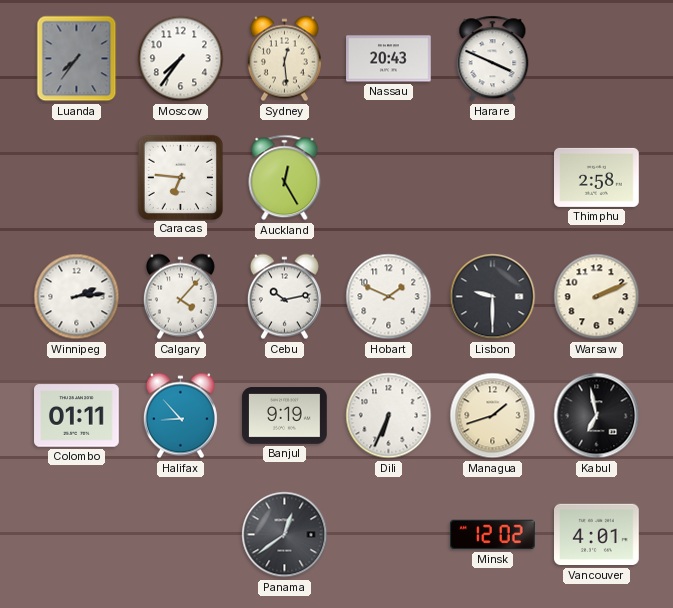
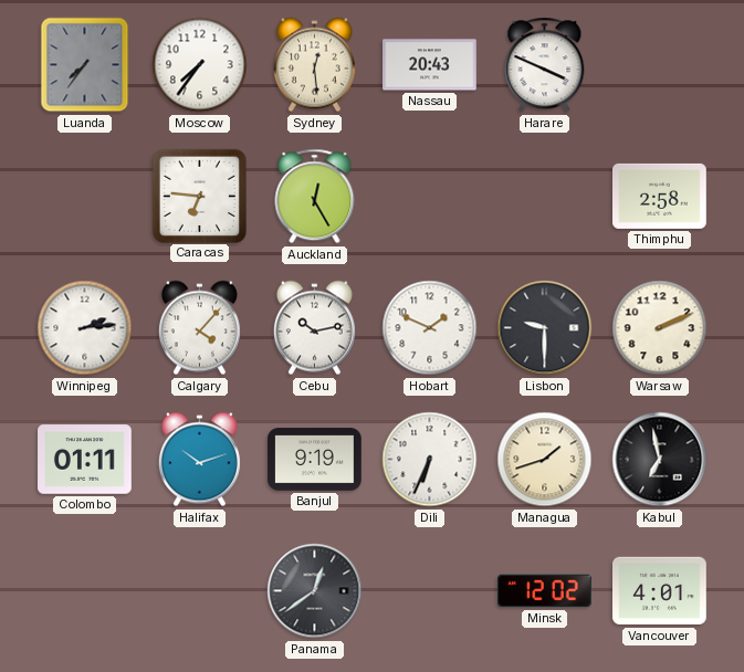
Halifax: 8:53 -> 10:12 (199, 460)
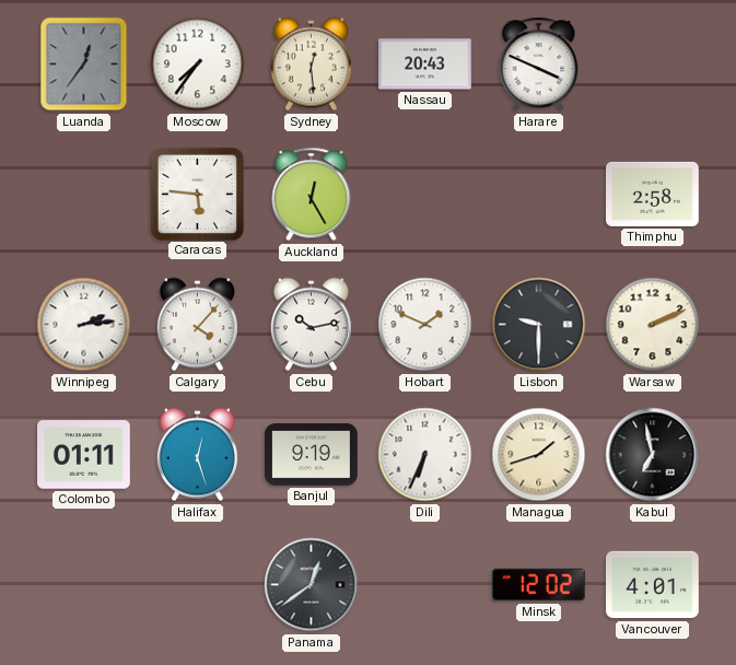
Luanda: 7:36 -> 12:36 (84, 65)
Caracas: 6:46 -> 5:46 (197, 194)
Halifax: 10:12 -> 12:27 (197, 455)
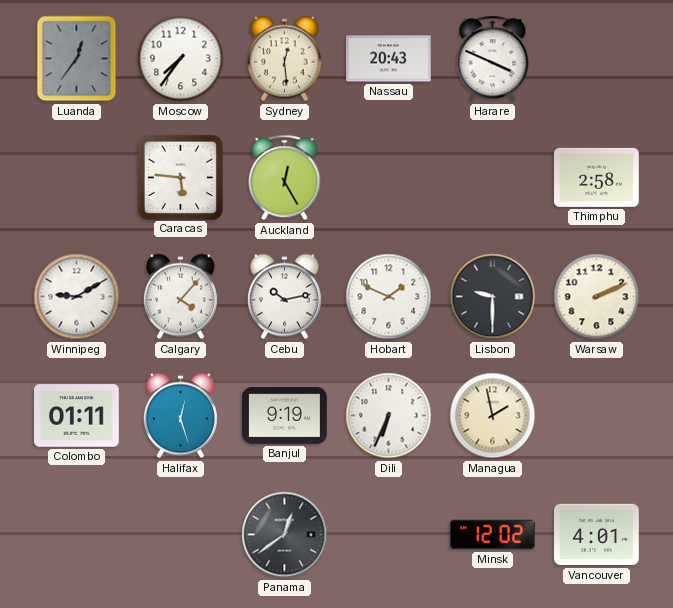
Winnipeg: 2:14 -> 9:10 (77, 297)
Managua: 1:42 -> 1:58 (493, 416)
Kabul: 6:58 -> none (653, 455)
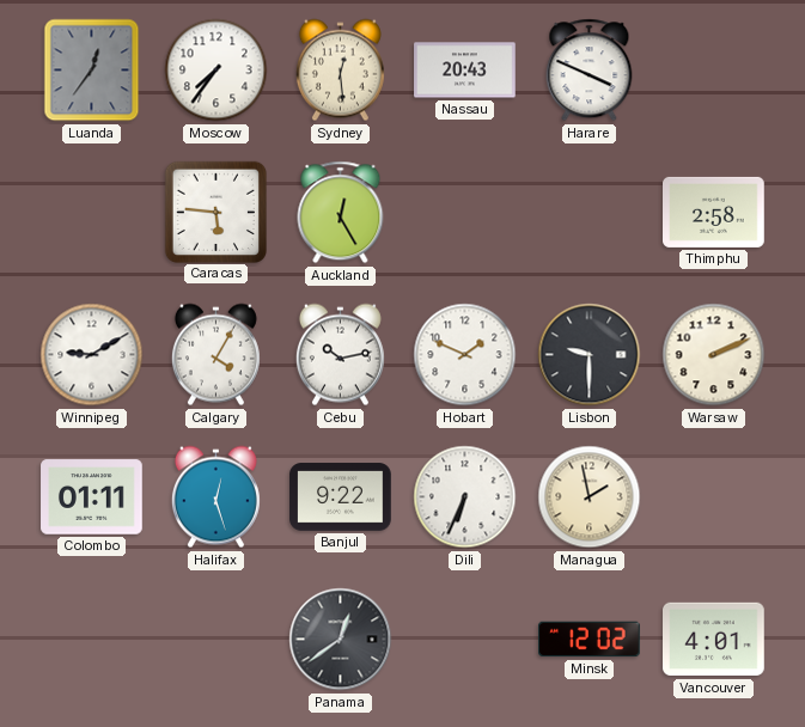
Calgary: 4:07 -> 4:05 (215, 355)
Banjul: 9:19 -> 9:22 (341, 497)
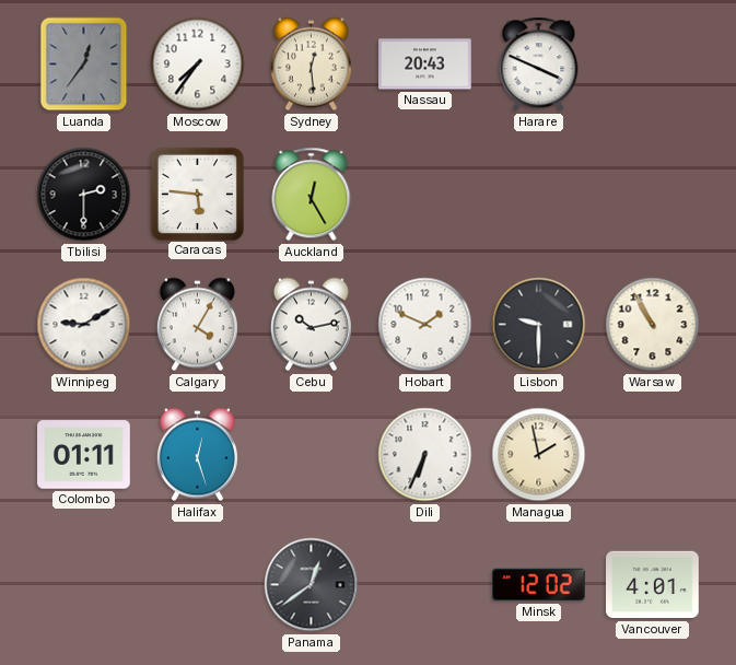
Tbilisi: none -> 2:30 (84, 195)
Thimphu: 2:58 -> none (714, 212)
Warsaw: 2:11 -> 10:55 (653, 325)
Banjul: 9:22 -> none (341, 497)
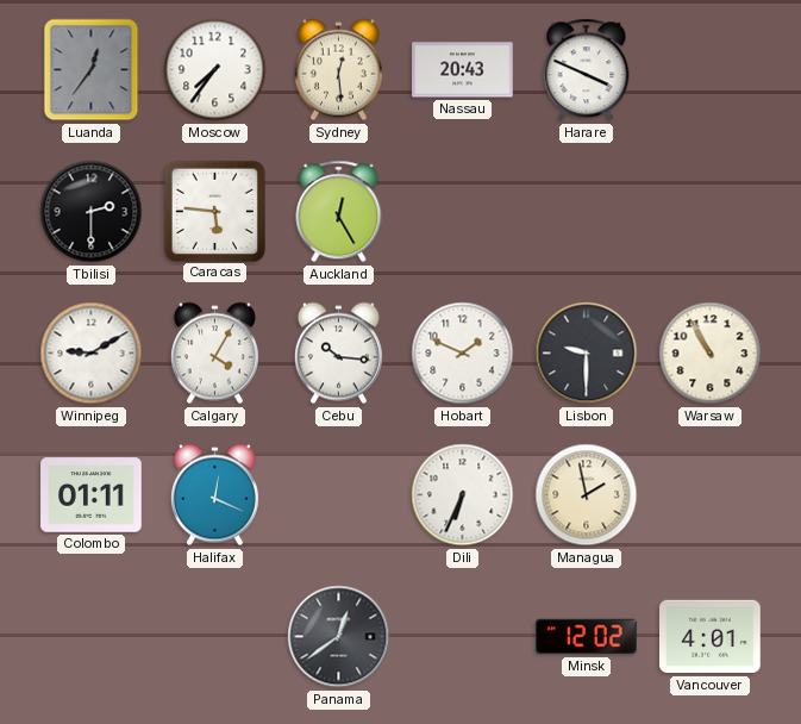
Cebu: 10:13 -> 10:16 (338, 354)
Halifax: 12:27 -> 12:19 (214, 495)
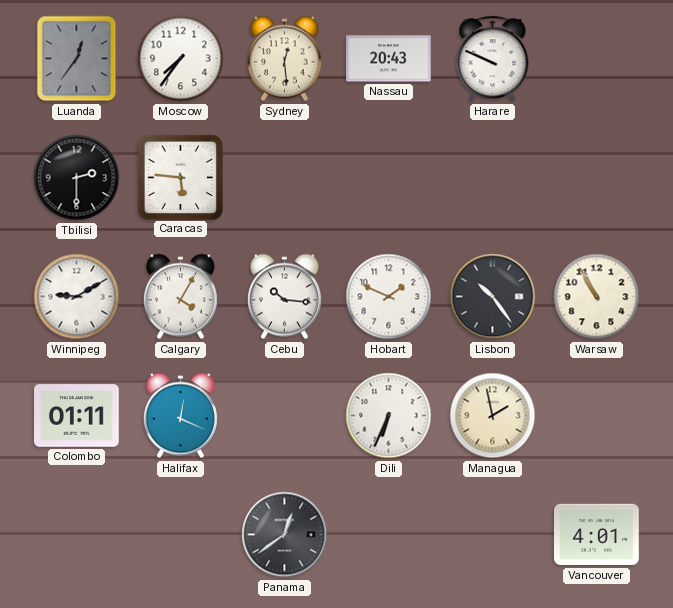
Harare: 3:49 -> 9:49 (493, 59)
Auckland: 12:25 -> none (339, 212)
Lisbon: 9:30 -> 10:24 (493, 297)
Minsk: 12:02 -> none (587, 637)
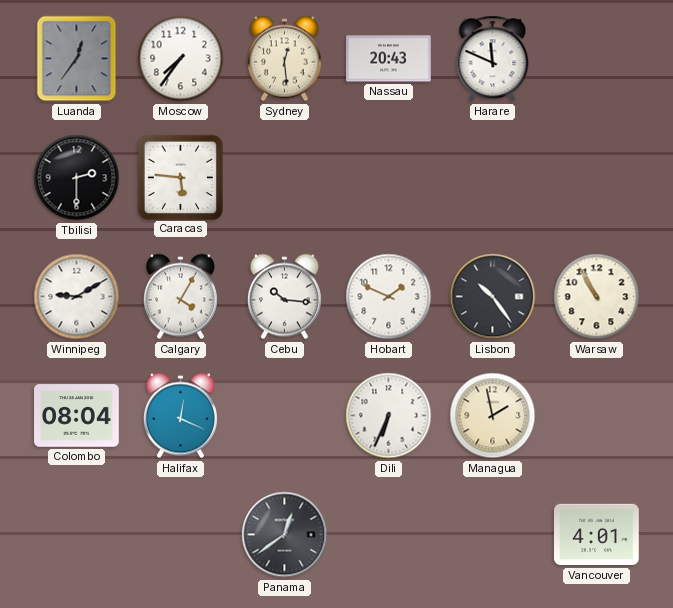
Harare: 9:49 -> 11:49 (493, 59)
Colombo: 01:11 -> 08:04 (77, 416)
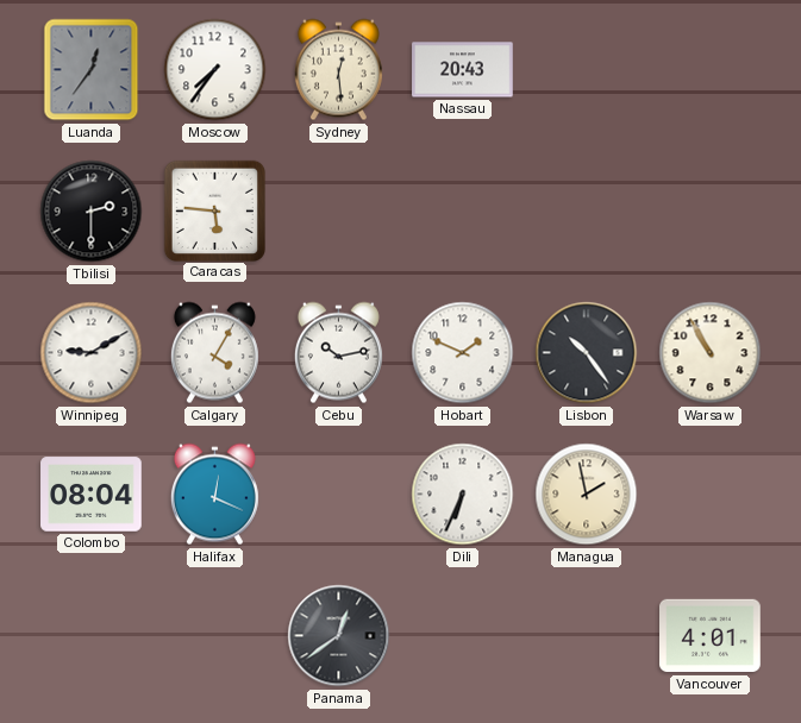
Harare: 11:49 -> none (493, 59)
Cebu: 10:16 -> 10:13 (338, 353)
